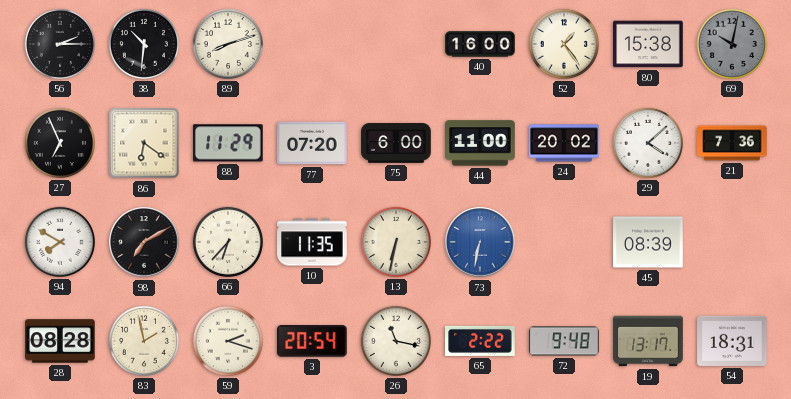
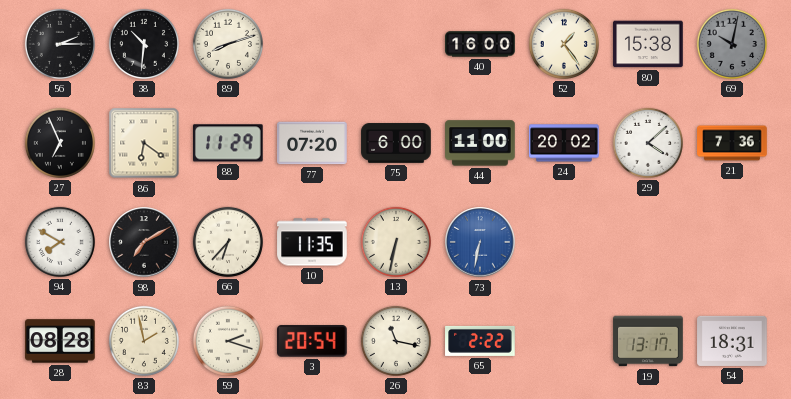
45: 08:39 -> none (648, 242)
72: 9:48 -> none (564, 341)
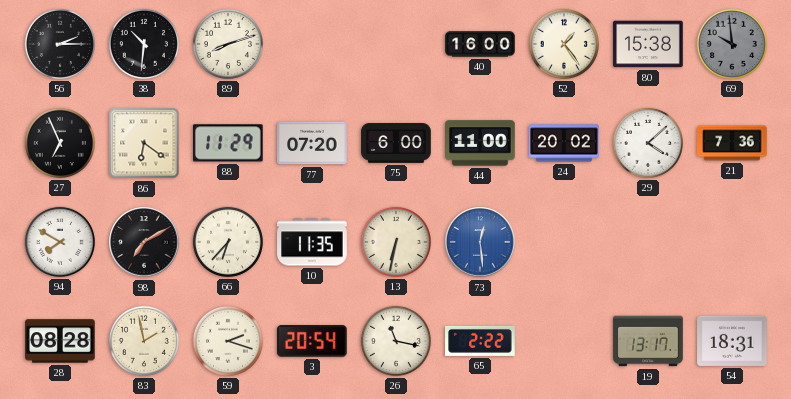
69: 10:02 -> 9:59 (732, 44)
73: 6:32 -> 12:29 (480, 242)
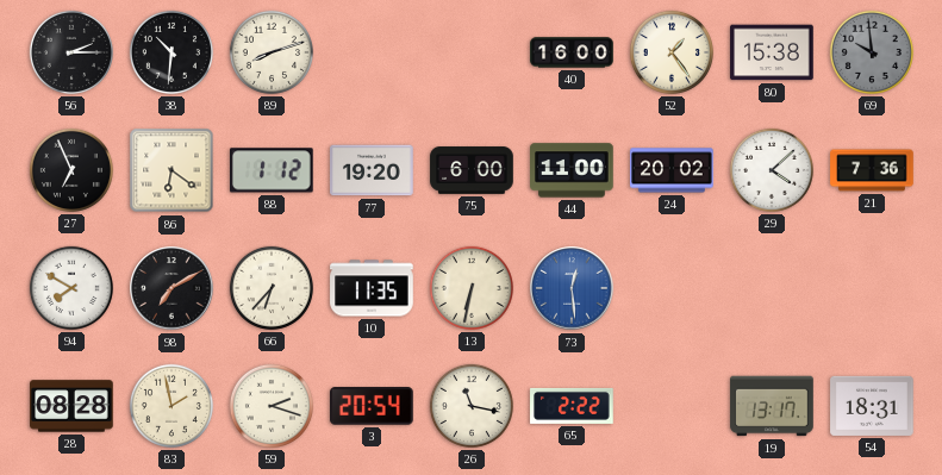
88: 11:29 -> 1:12 (273, 170)
77: 07:20 -> 19:20 (372, 170)
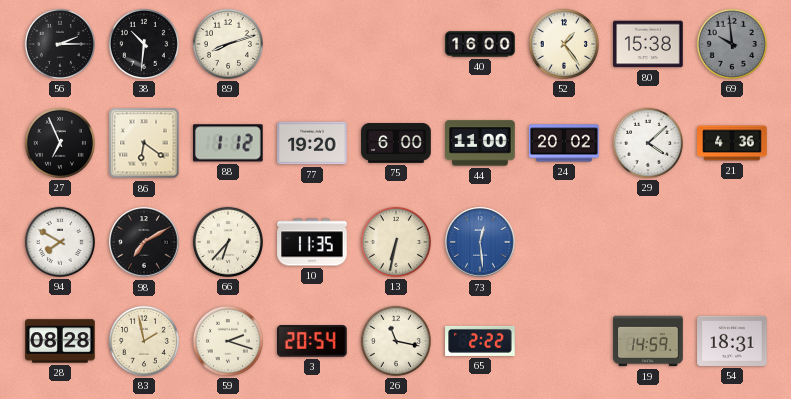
21: 7:36 -> 4:36 (732, 143)
19: 13:17 -> 14:59 (648, 341)
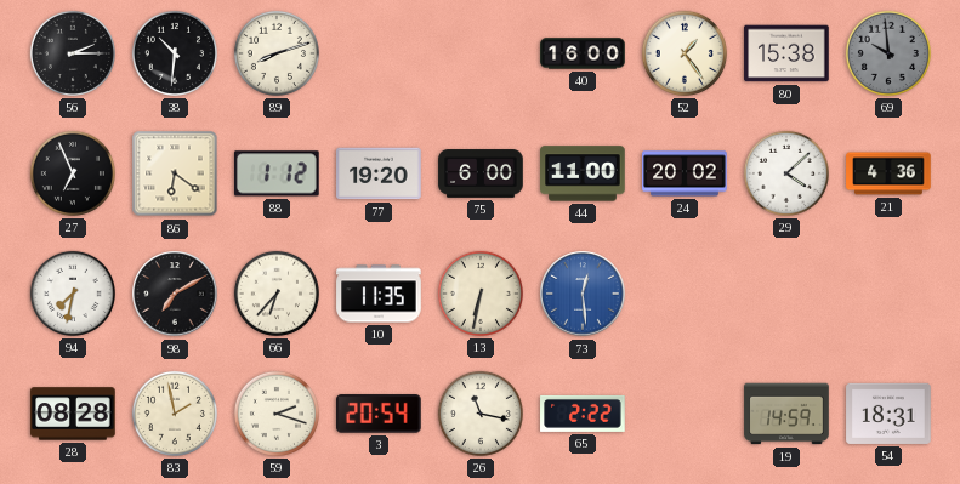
94: 7:50 -> 7:32 (73, 294)
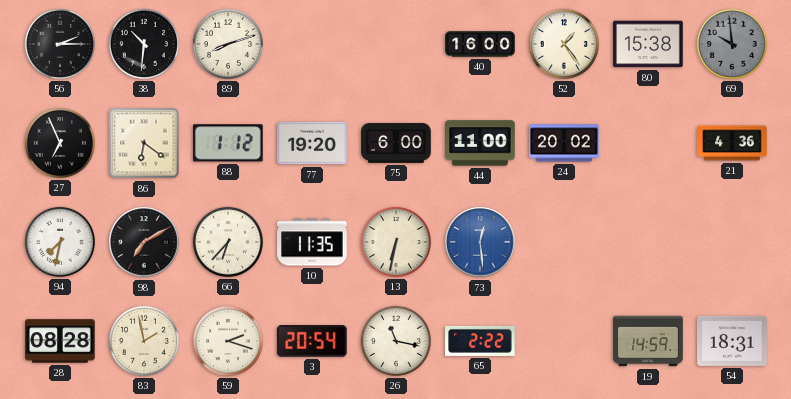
29: 4:08 -> none (786, 173)
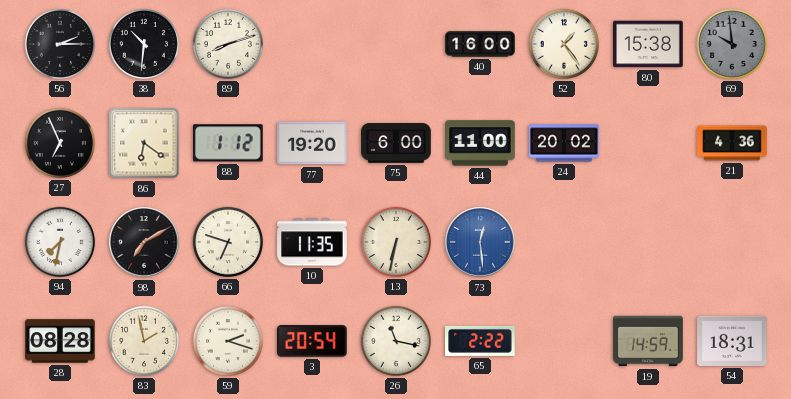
66: 6:37 -> 6:48 (228, 242)
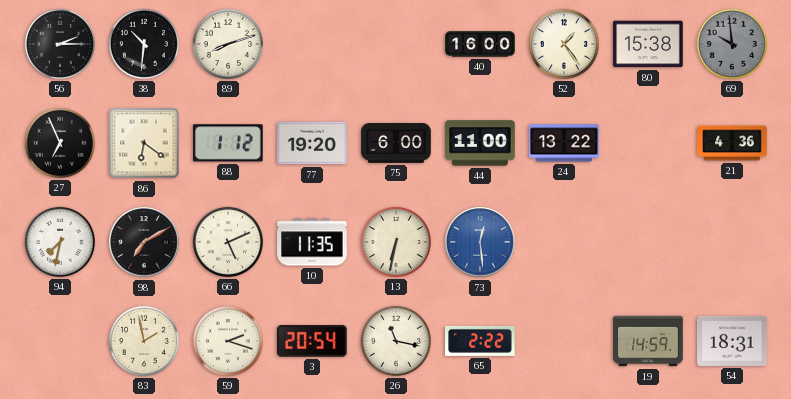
24: 20:02 -> 13:22 (564, 143)
66: 6:48 -> 5:11 (228, 242)
28: 08:28 -> none (60, 341)
